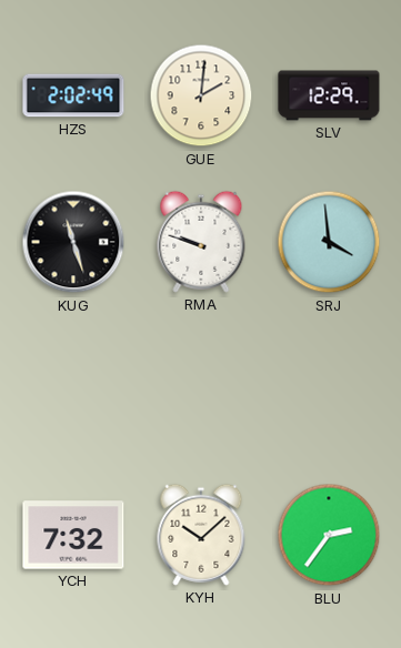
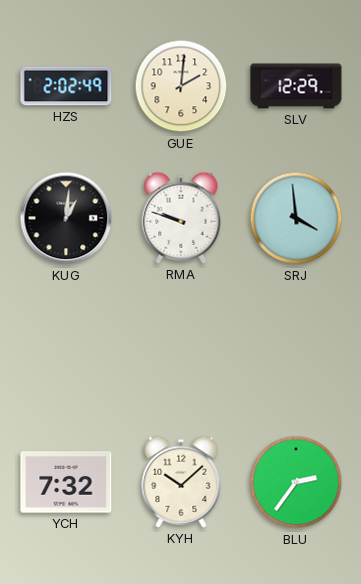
KUG: 11:27 -> 1:01 (66, 218)
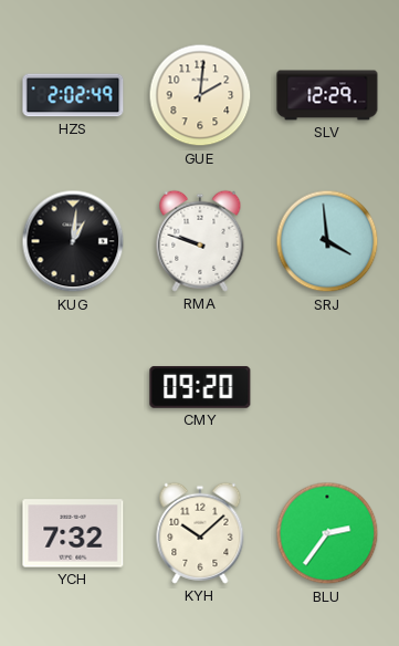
CMY: none -> 09:20 (200, 387)
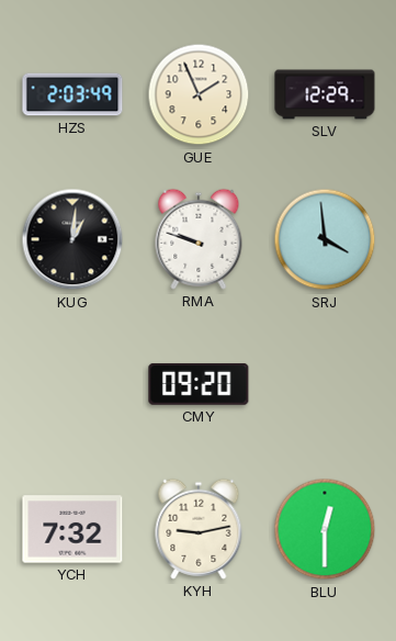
HZS: 2:02 -> 2:03 (72, 94)
GUE: 2:01 -> 1:56 (199, 94)
KYH: 10:08 -> 9:13 (199, 529)
BLU: 2:36 -> 12:30 (325, 529)
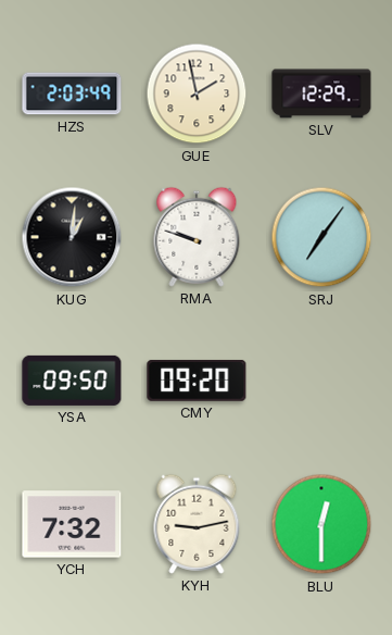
GUE: 1:56 -> 1:58 (197, 94)
SRJ: 3:59 -> 7:06 (321, 237)
YSA: none -> 09:50 (72, 381)
